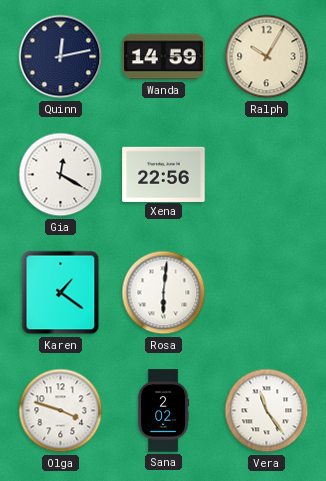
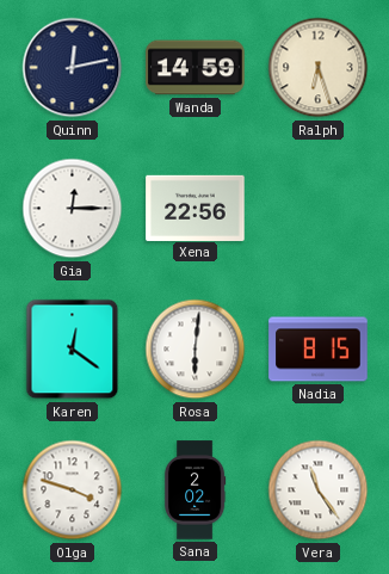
Ralph: 10:05 -> 6:27 (319, 68)
Gia: 12:20 -> 12:15 (73, 209)
Karen: 1:21 -> 12:21 (73, 350)
Nadia: none -> 8:15 (319, 350)
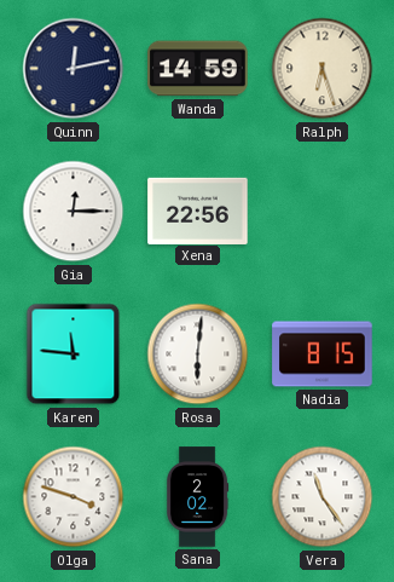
Karen: 12:21 -> 11:46 (74, 355)
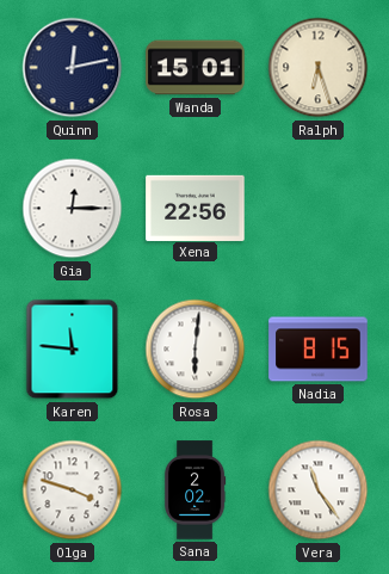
Wanda: 14:59 -> 15:01 (196, 68)
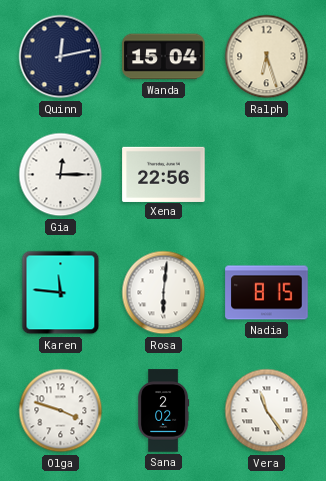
Wanda: 15:01 -> 15:04 (164, 57)
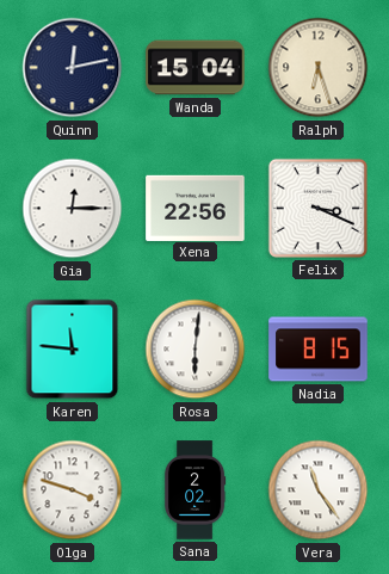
Felix: none -> 3:19 (317, 208)
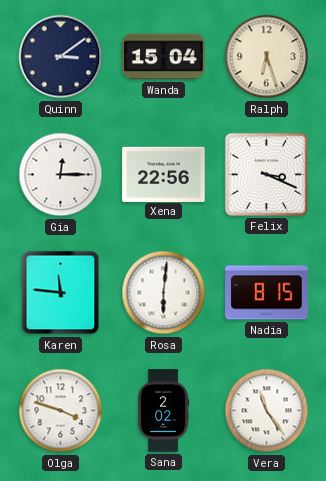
Quinn: 12:13 -> 3:09 (61, 57)
